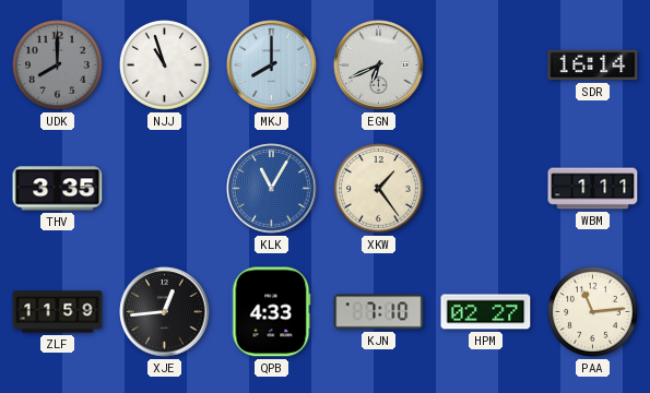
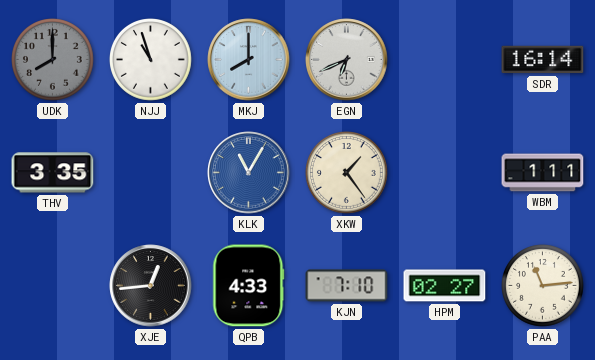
ZLF: 11:59 -> none (58, 312)
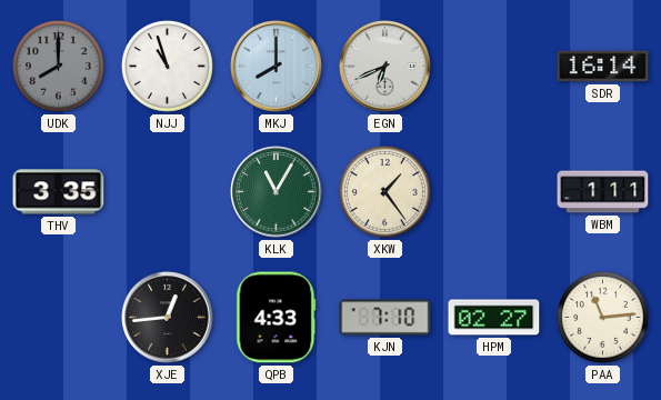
KLK dial: blue -> green (277, 192)
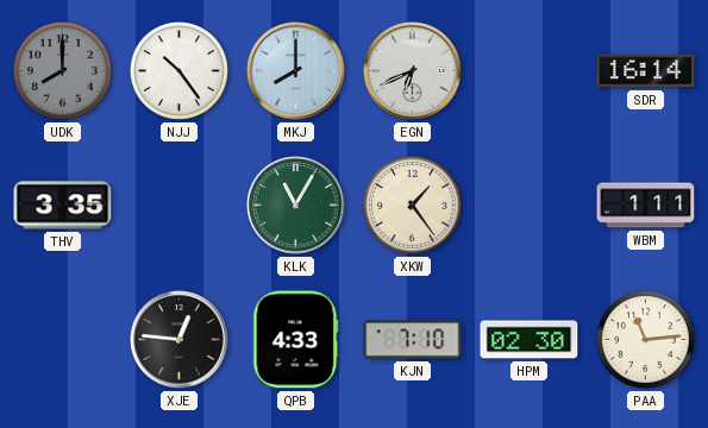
NJJ: 10:57 -> 10:24 (180, 71)
XJE: 12:44 -> 12:46 (180, 340)
HPM: 02:27 -> 02:30 (530, 340)
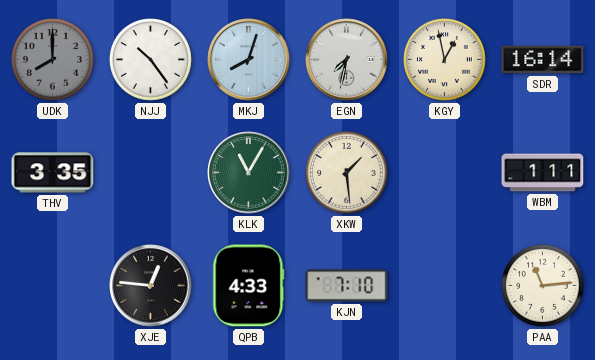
MKJ: 8:00 -> 8:03 (249, 60)
EGN: 6:41 -> 7:32 (347, 60)
KGY: none -> 12:58 (445, 60)
XKW: 1:24 -> 1:29 (347, 173)
HPM: 02:30 -> none (530, 340)
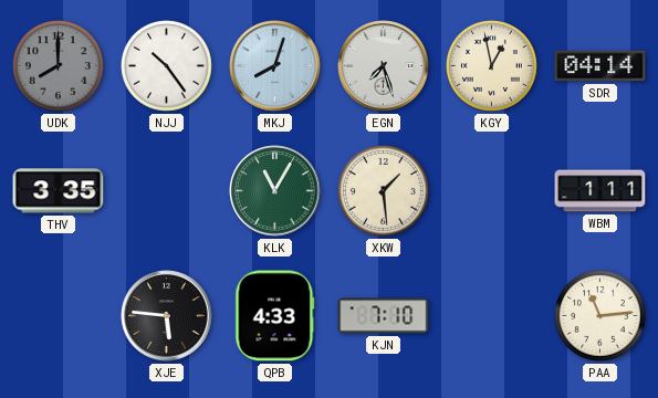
EGN: 7:32 -> 7:27 (384, 66)
SDR: 16:14 -> 04:14 (600, 66)
XJE: 12:46 -> 5:46 (167, 316)
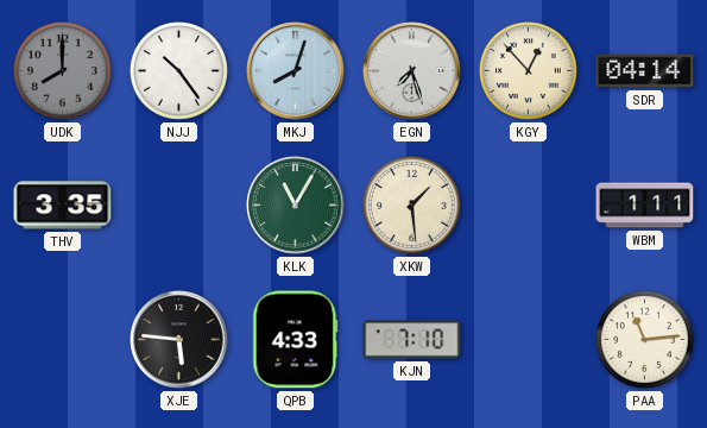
KGY: 12:58 -> 12:53 (529, 71)
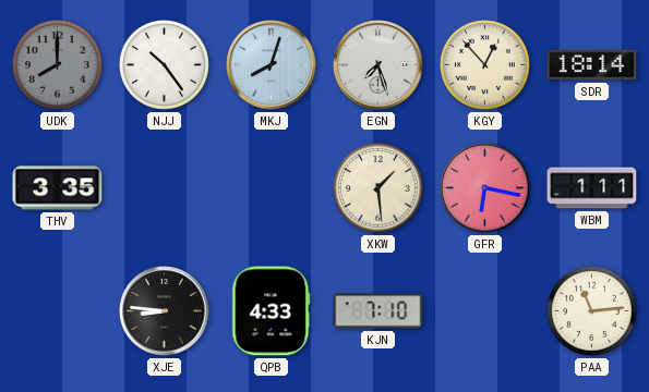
SDR: 04:14 -> 18:14 (592, 65)
KLK: 11:05 -> none (296, 206)
GFR: none -> 6:17 (485, 188)
XJE: 5:46 -> 8:46 (165, 311)
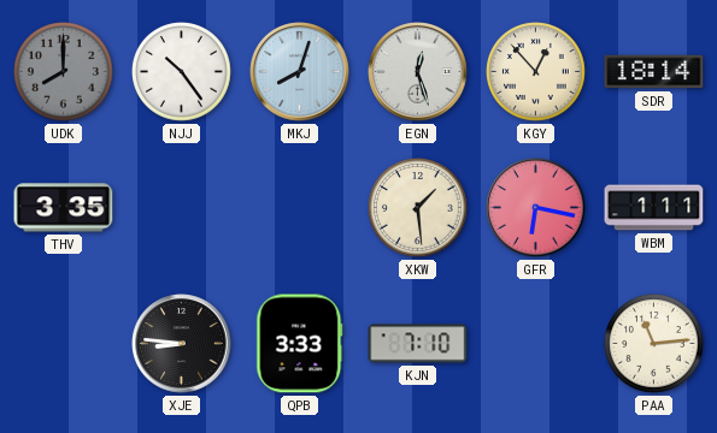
EGN: 7:27 -> 12:27 (418, 72)
QPB: 4:33 -> 3:33 (300, 344)
